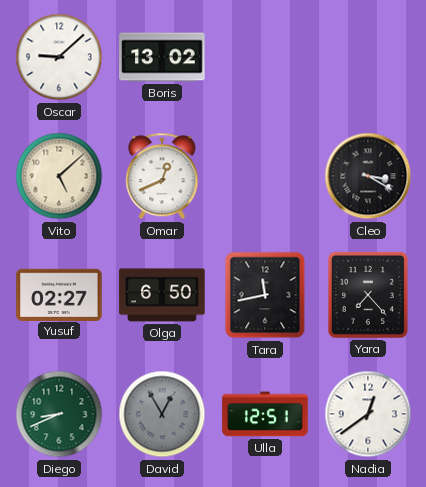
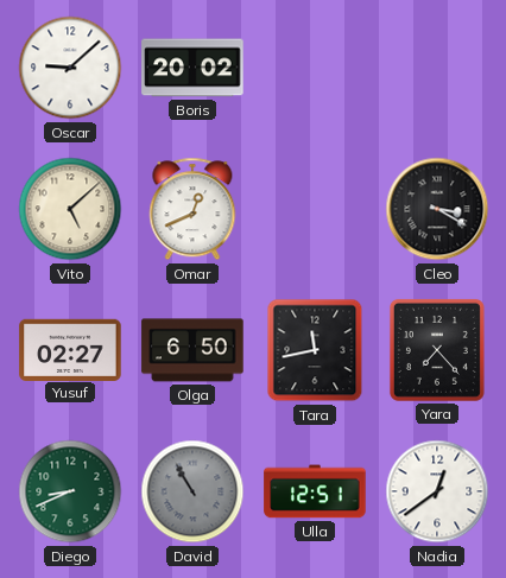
Boris: 13:02 -> 20:02 (192, 68)
David: 12:55 -> 10:55 (192, 491)
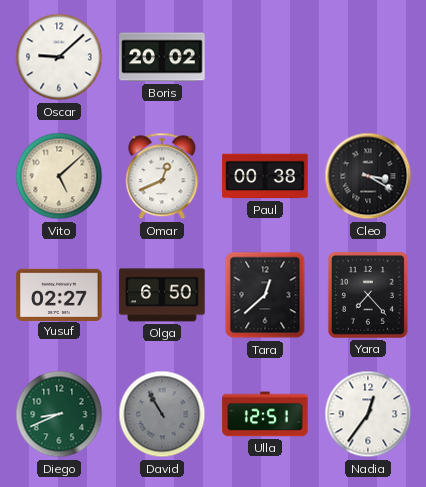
Paul: none -> 00:38 (265, 176)
Tara: 11:43 -> 12:38 (265, 295)
Nadia: 12:39 -> 12:36 (368, 414)
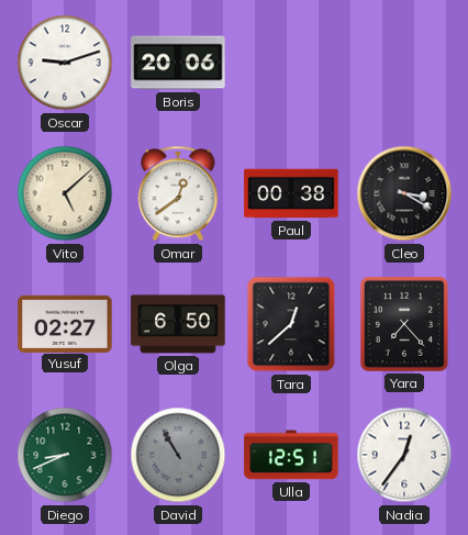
Oscar: 9:08 -> 9:12 (65, 63)
Boris: 20:02 -> 20:06 (178, 63)
Omar: 12:41 -> 12:39 (178, 193)
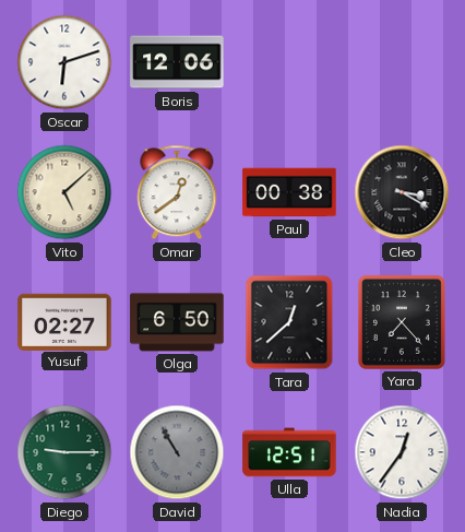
Oscar: 9:12 -> 6:12 (64, 62)
Boris: 20:06 -> 12:06 (177, 62)
Diego: 8:41 -> 9:15 (64, 452)
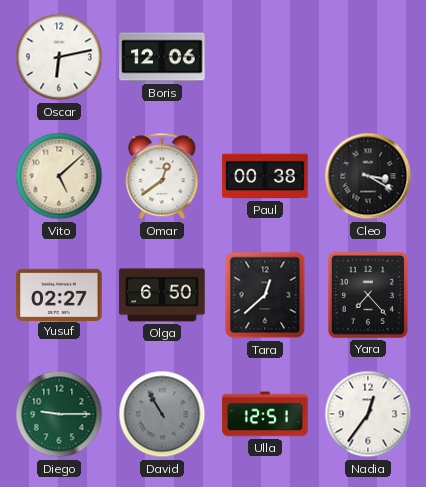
Oscar: 6:12 -> 6:13 (59, 57)
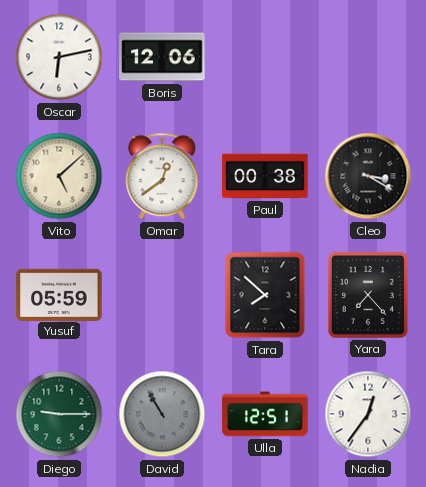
Yusuf: 02:27 -> 05:59 (59, 294)
Olga: 6:50 -> none (162, 295)
Tara: 12:38 -> 7:52 (265, 295)
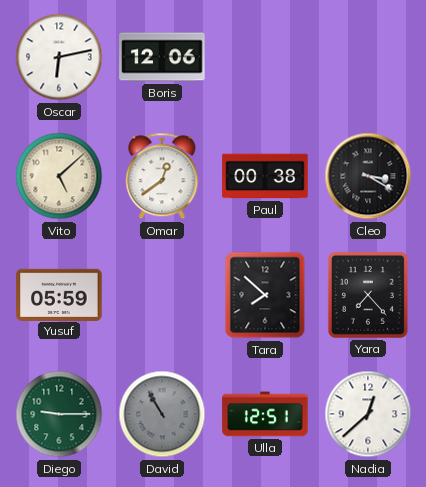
Nadia: 12:36 -> 12:38 (368, 414)
